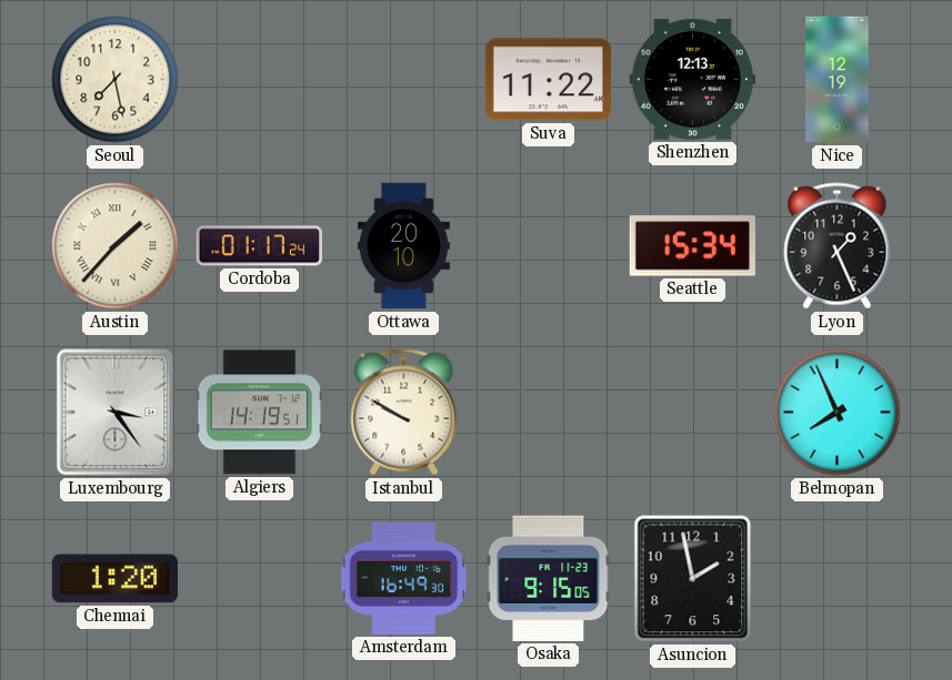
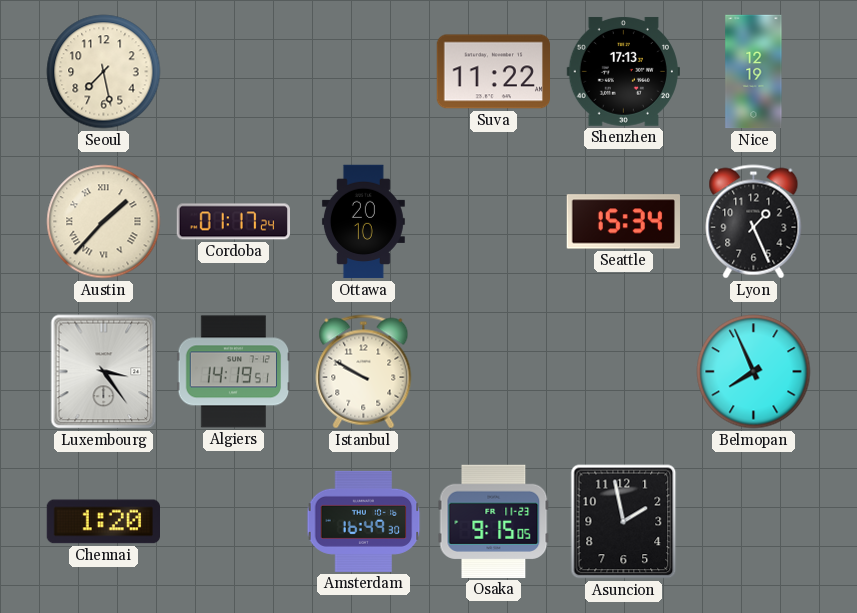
Shenzhen: 12:13 -> 17:13 (623, 71)
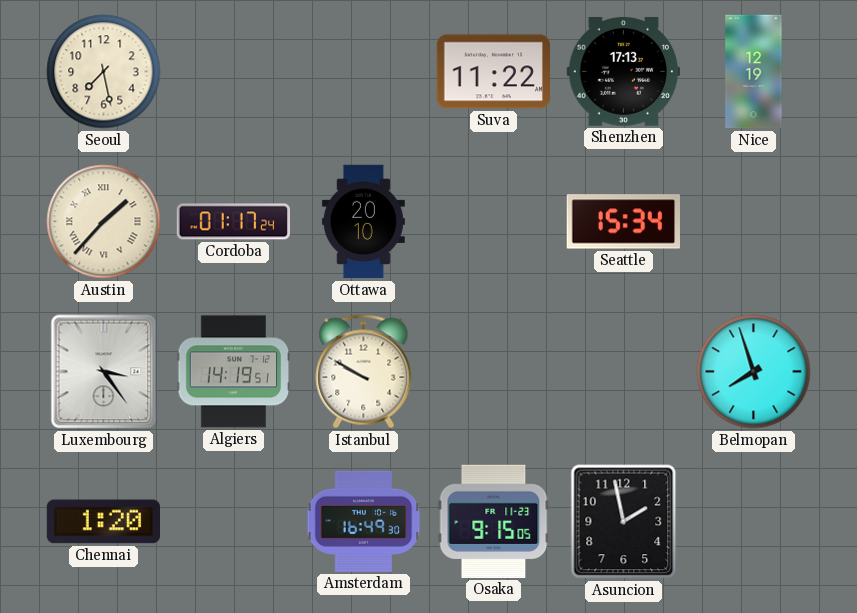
Lyon: 1:26 -> none (754, 222)
Belmopan: 7:56 -> 7:57 (754, 372)
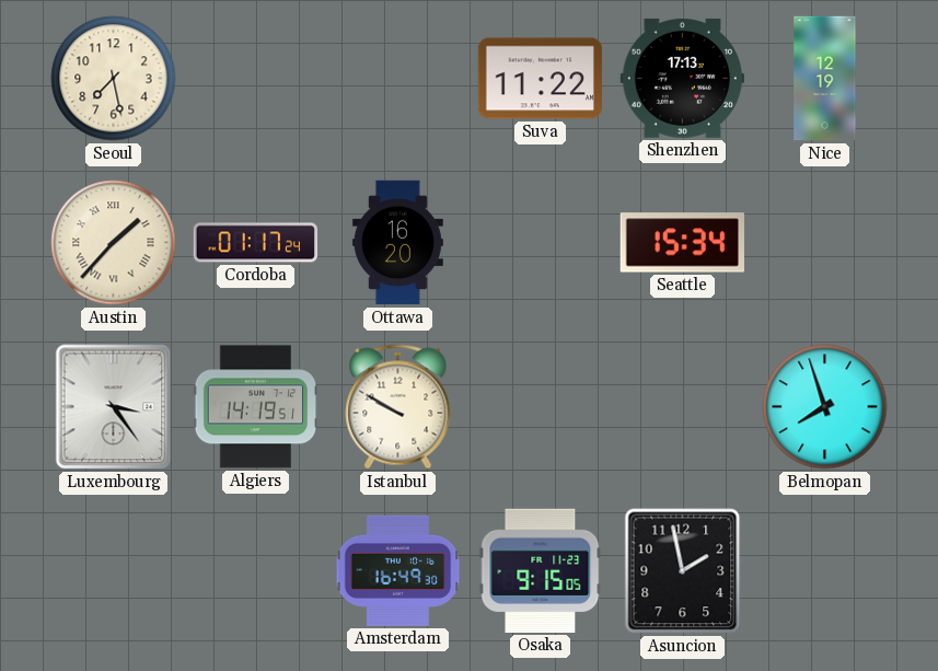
Ottawa: 20:10 -> 16:20 (397, 243)
Chennai: 1:20 -> none (103, 522)
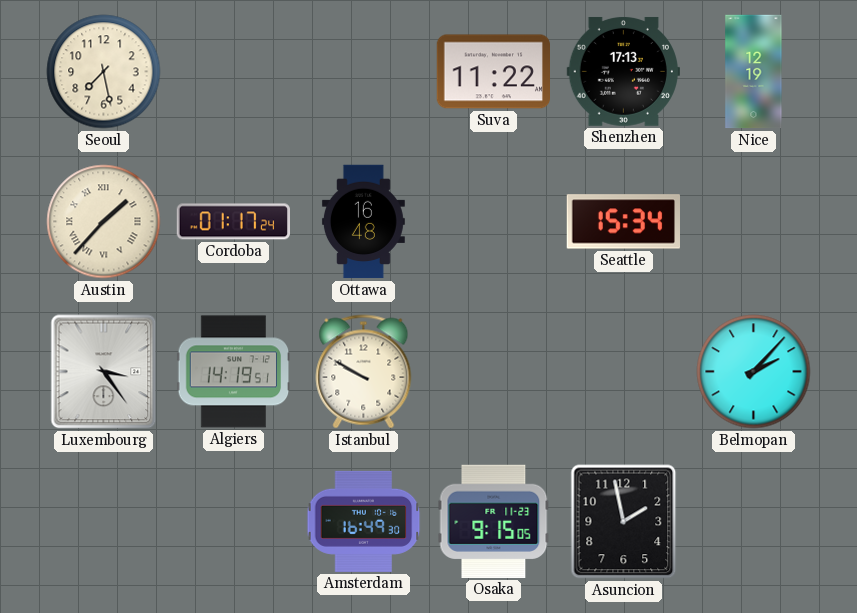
Ottawa: 16:20 -> 16:48 (363, 222)
Belmopan: 7:57 -> 2:07 (754, 372)
